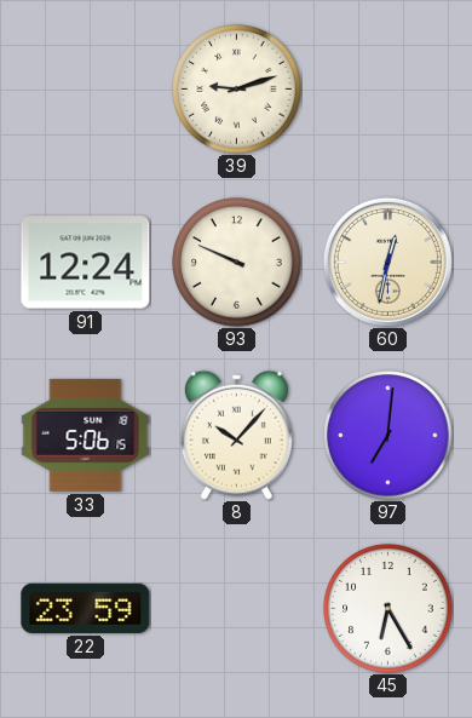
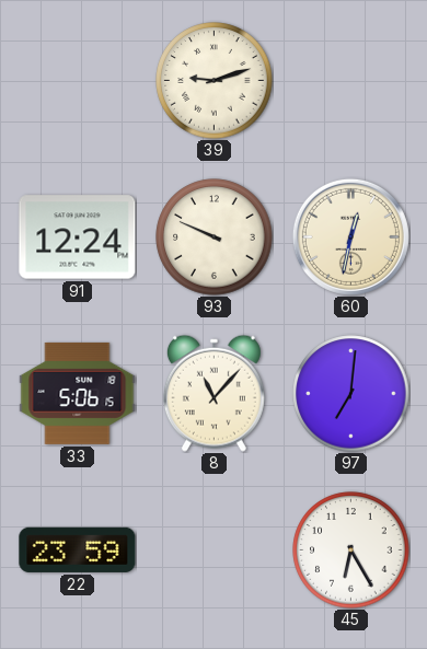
8: 10:07 -> 11:07 (214, 393)
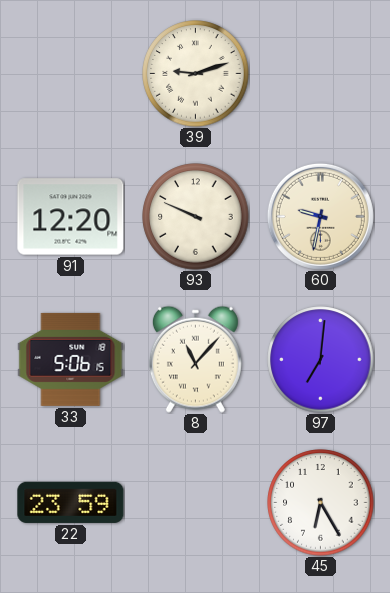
91: 12:24 -> 12:20 (71, 217)
60: 12:32 -> 9:32 (320, 216)
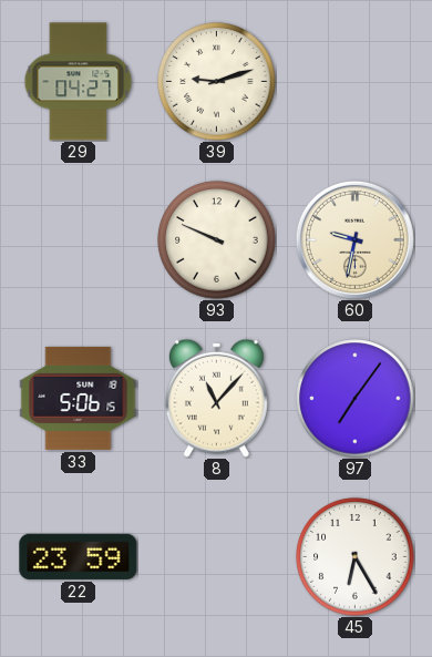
29: none -> 04:27 (79, 82)
91: 12:20 -> none (71, 217)
97: 7:01 -> 7:06 (356, 399)
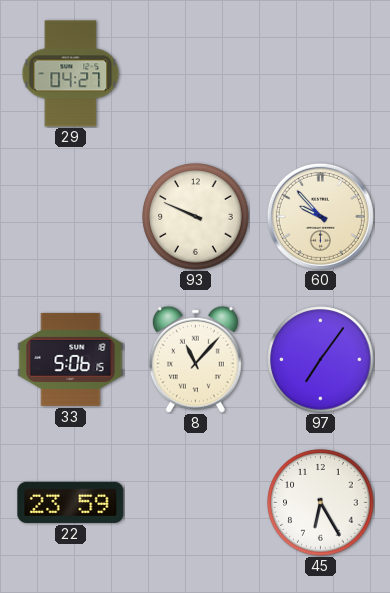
39: 9:12 -> none (217, 82)
60: 9:32 -> 9:53 (320, 216)
